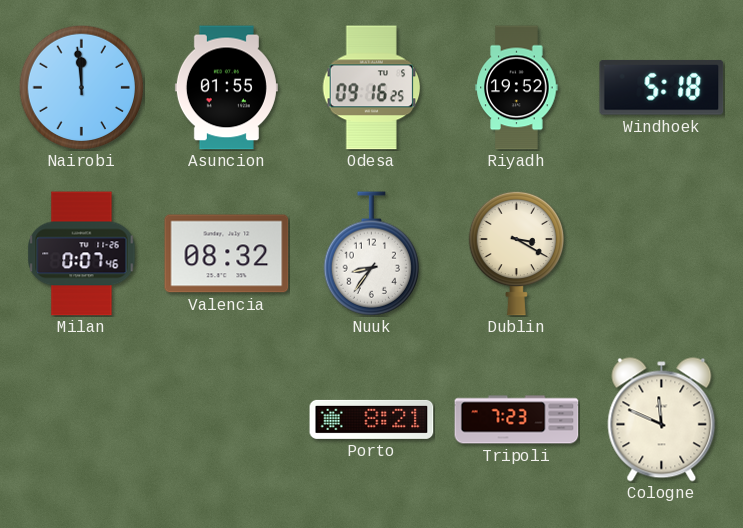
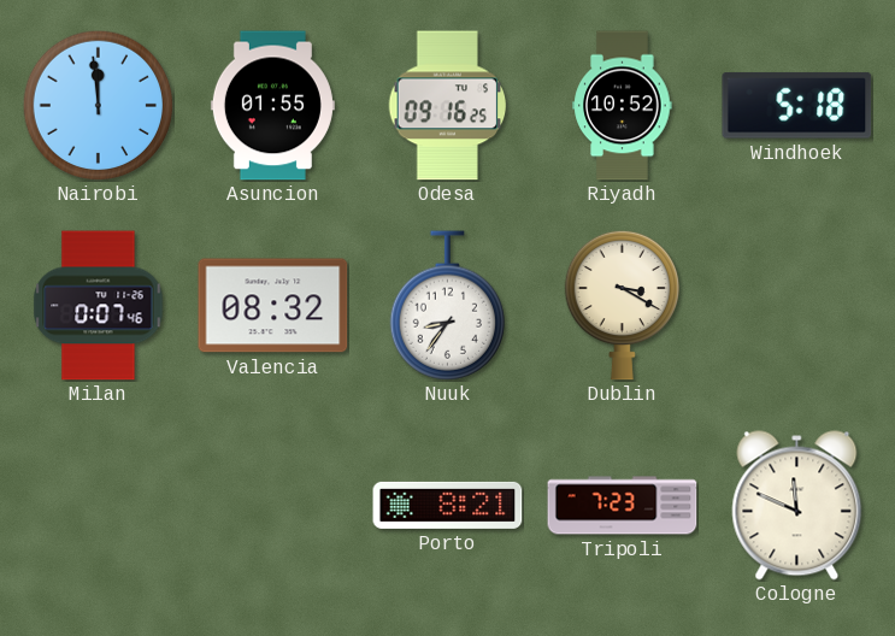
Riyadh: 19:52 -> 10:52 (623, 106)
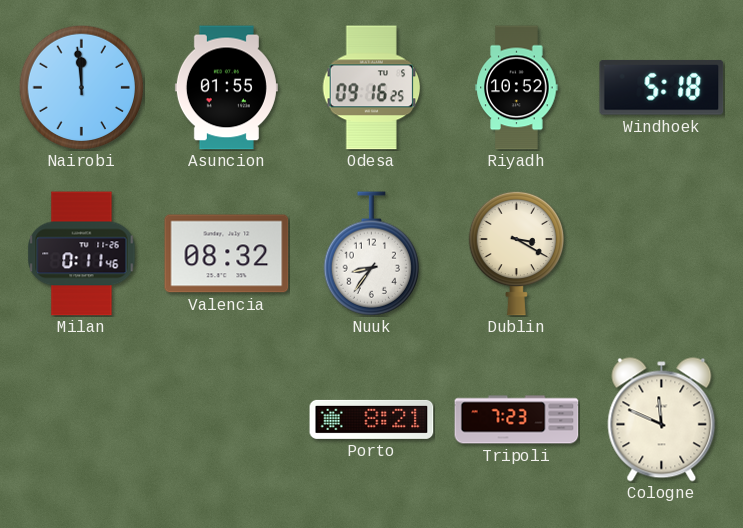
Milan: 0:07 -> 0:11 (82, 254)
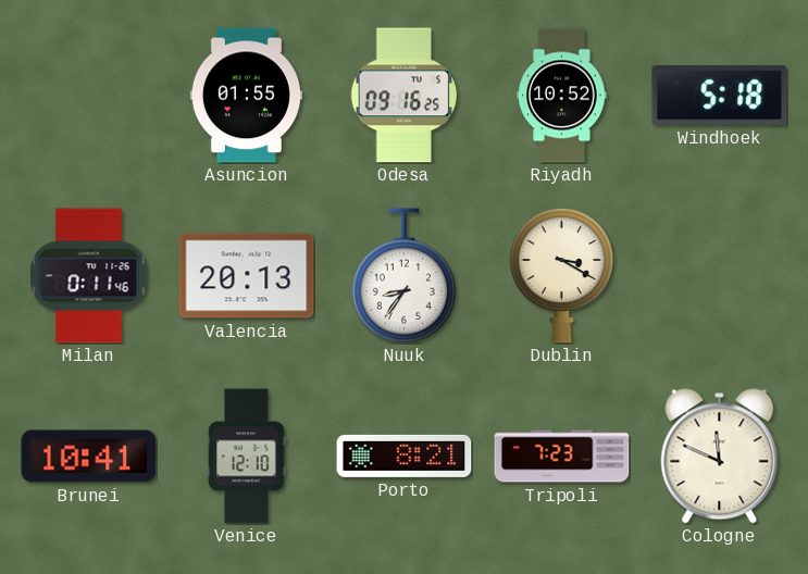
Nairobi: 11:59 -> none (81, 87)
Valencia: 08:32 -> 20:13 (247, 276)
Brunei: none -> 10:41 (89, 457)
Venice: none -> 12:10 (247, 457)
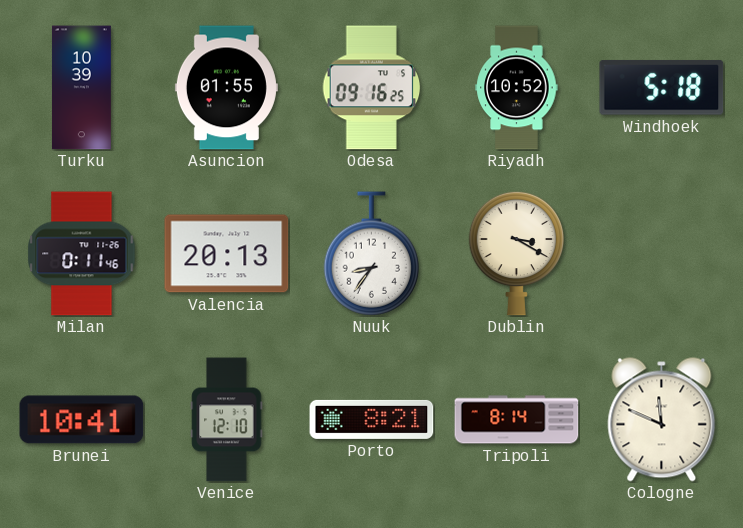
Turku: none -> 10:39 (81, 88)
Tripoli: 7:23 -> 8:14 (517, 420)
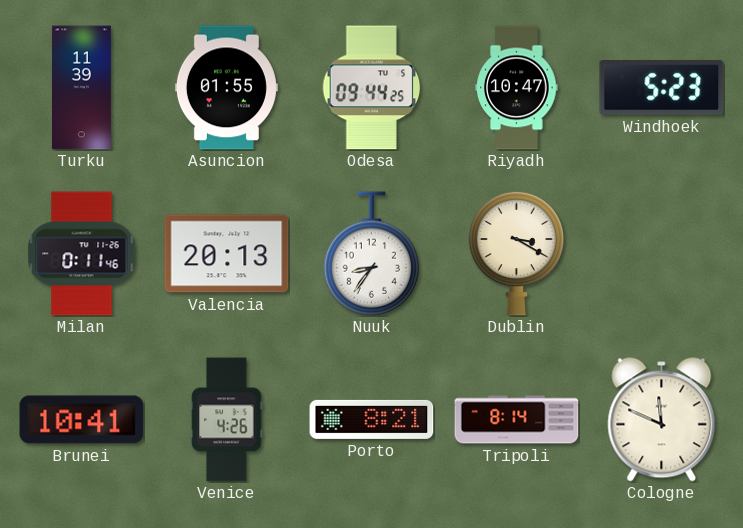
Turku: 10:39 -> 11:39 (81, 88)
Odesa: 09:16 -> 09:44 (372, 88)
Riyadh: 10:52 -> 10:47 (517, 88)
Windhoek: 5:18 -> 5:23 (662, 88)
Venice: 12:10 -> 4:26 (227, 420)
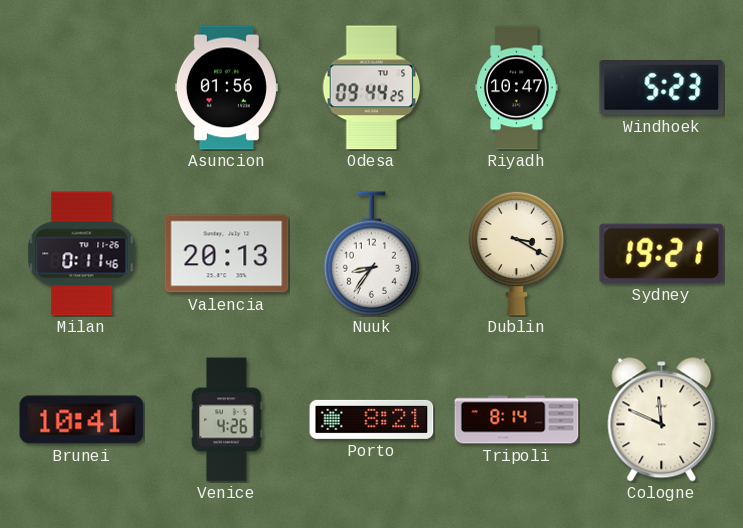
Turku: 11:39 -> none (81, 88)
Asuncion: 01:55 -> 01:56 (226, 88)
Sydney: none -> 19:21 (662, 253)
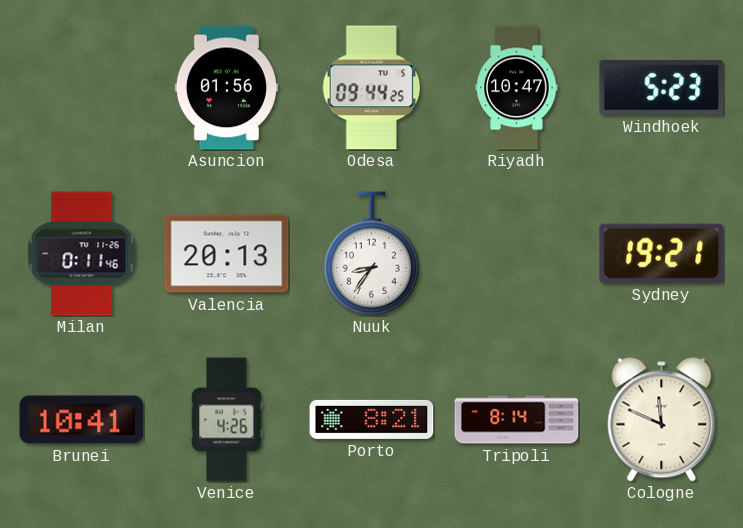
Dublin: 3:20 -> none (516, 253)
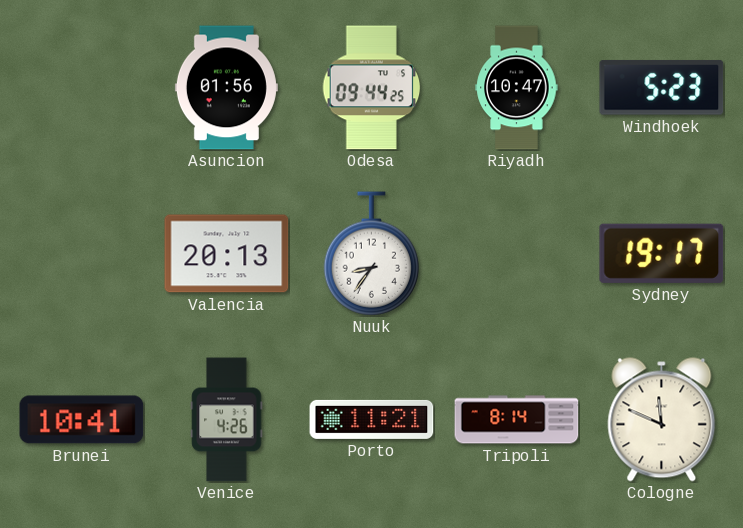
Milan: 0:11 -> none (82, 254)
Sydney: 19:21 -> 19:17 (662, 253)
Porto: 8:21 -> 11:21 (372, 419)
